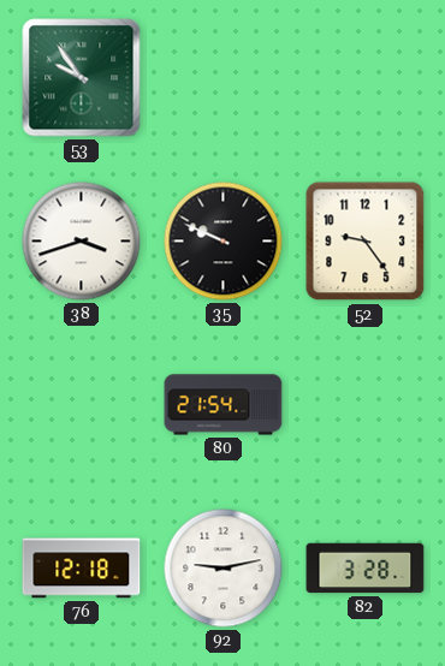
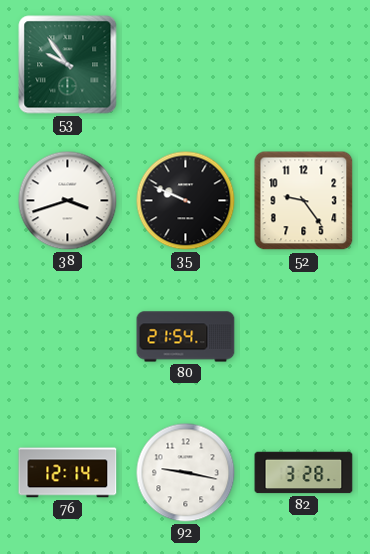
76: 12:18 -> 12:14 (68, 473)
92: 9:13 -> 9:17 (186, 473)
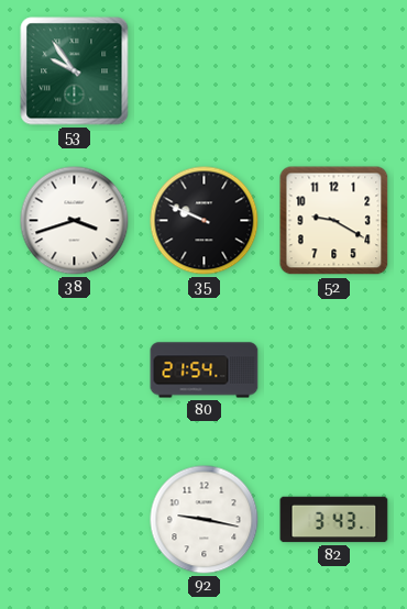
52: 9:24 -> 9:20 (334, 221)
76: 12:14 -> none (68, 473)
82: 3:28 -> 3:43 (334, 520)
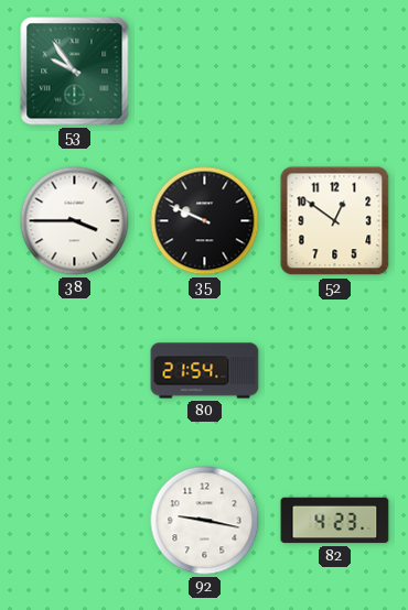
38: 3:42 -> 3:45 (75, 221)
52: 9:20 -> 12:51 (335, 221)
82: 3:43 -> 4:23 (335, 521)
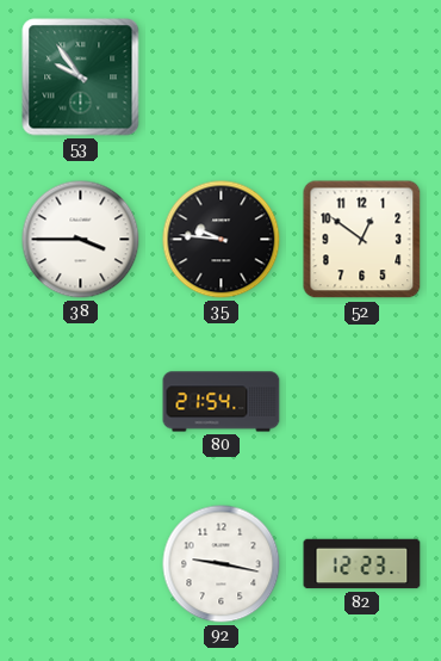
35: 9:49 -> 9:46 (222, 240)
82: 4:23 -> 12:23 (362, 564)
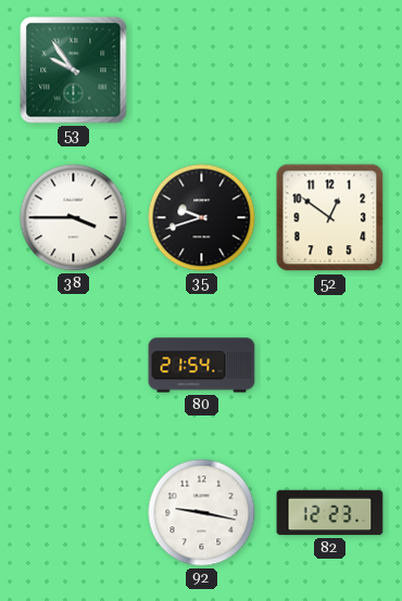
35: 9:46 -> 9:42 (202, 218)
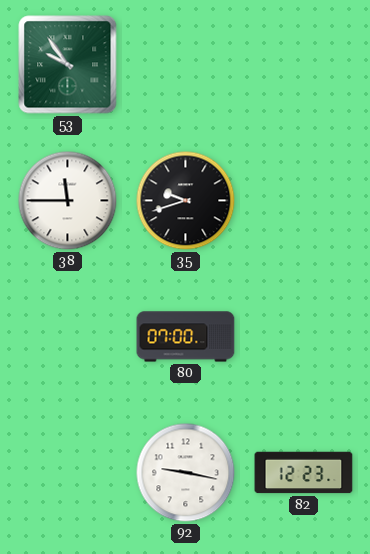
38: 3:45 -> 11:45 (68, 201)
52: 12:51 -> none (330, 218)
80: 21:54 -> 07:00 (186, 337)
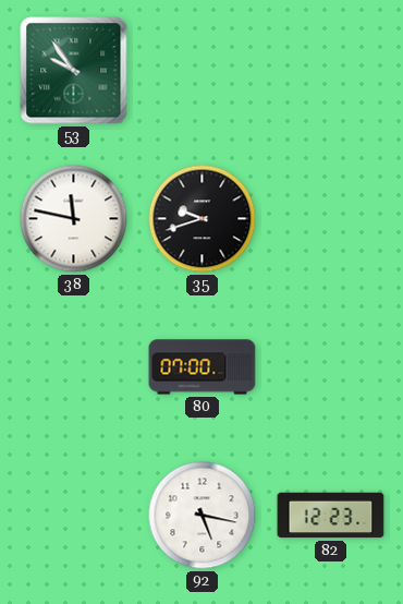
38: 11:45 -> 11:47 (74, 219)
92: 9:17 -> 5:17 (203, 516)
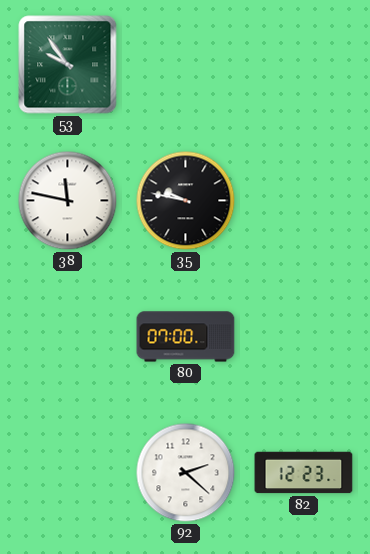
35: 9:42 -> 9:47 (186, 201)
92: 5:17 -> 2:22 (186, 473)
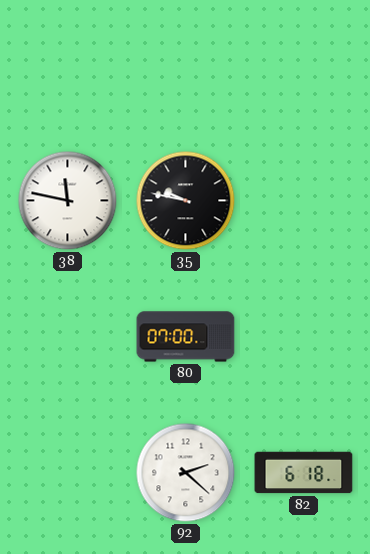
53: 9:54 -> none (68, 65)
82: 12:23 -> 6:18 (304, 473)
